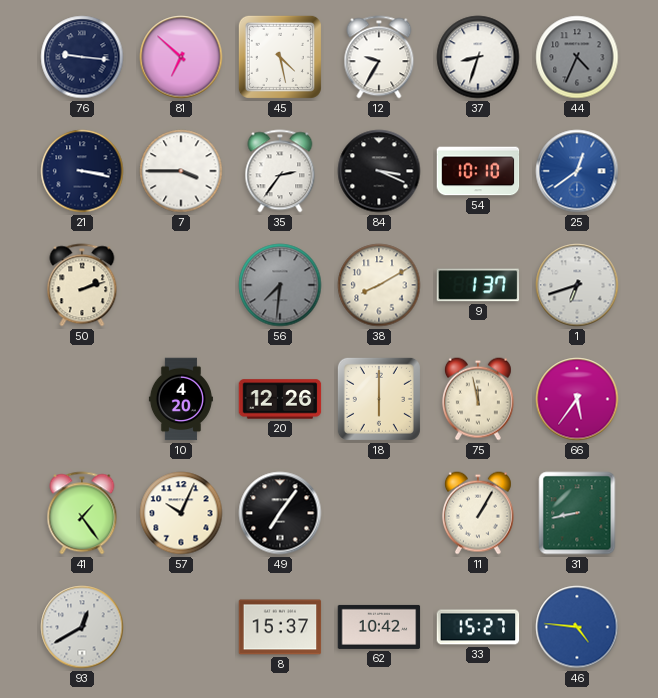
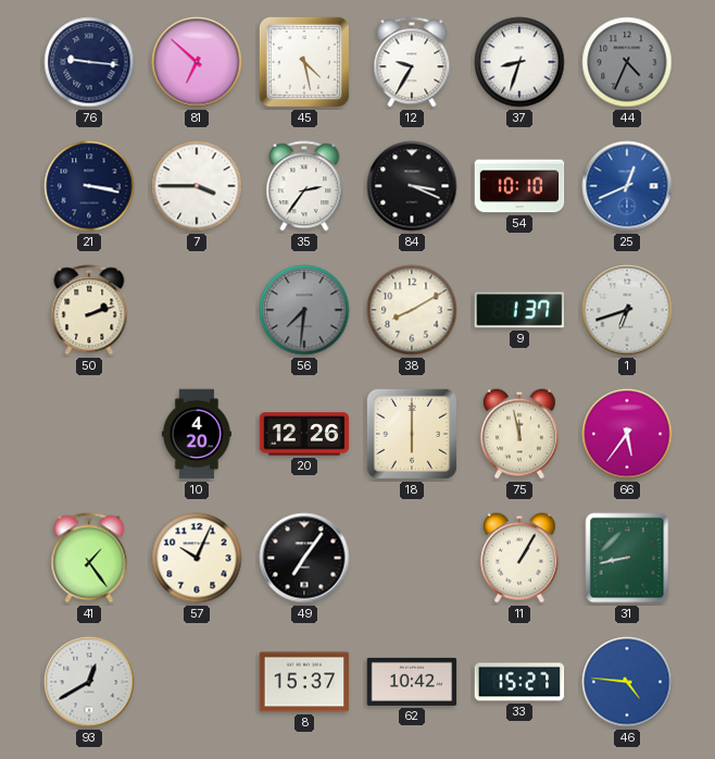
25: 12:39 -> 12:41 (627, 186)
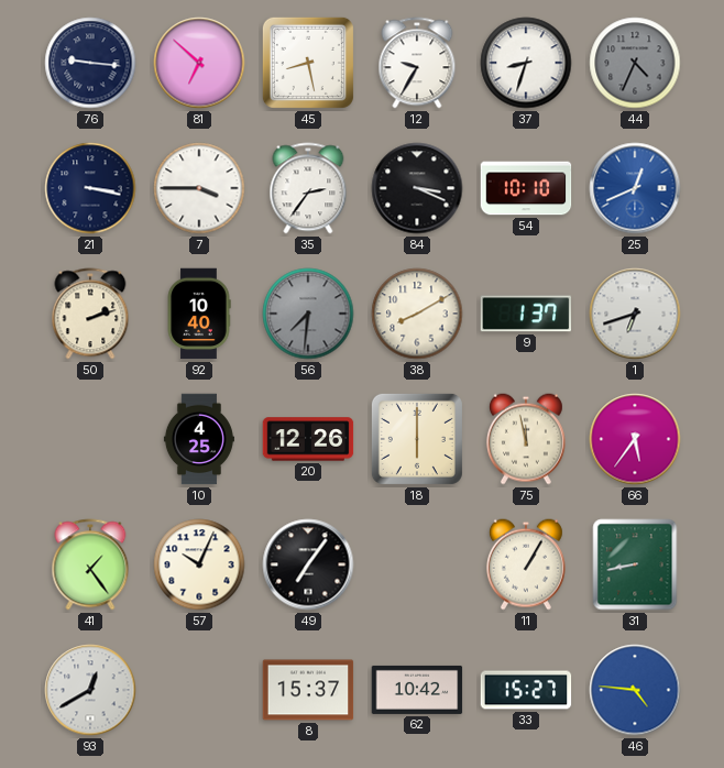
45: 4:28 -> 8:28 (308, 63)
92: none -> 10:40 (199, 314)
10: 4:20 -> 4:25 (199, 439)
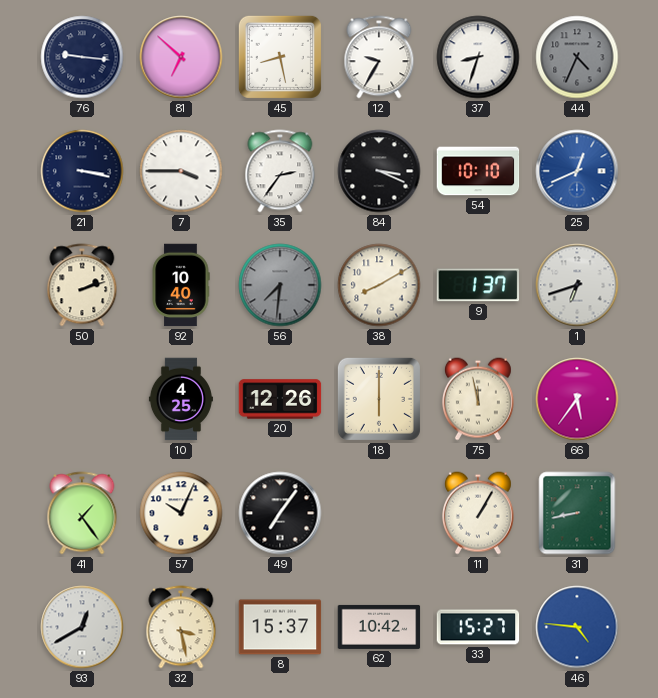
32: none -> 3:28 (181, 627)
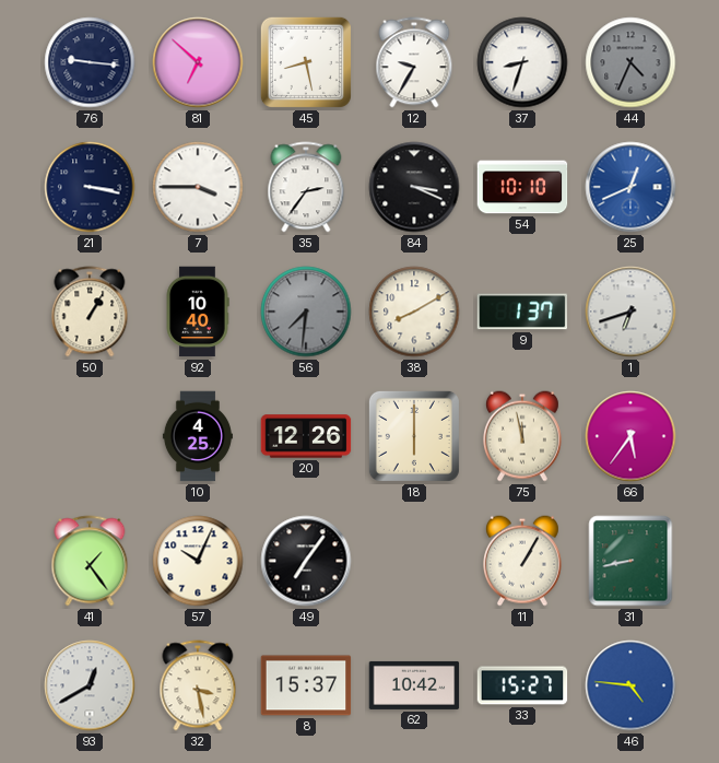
50: 2:12 -> 1:05 (90, 312)
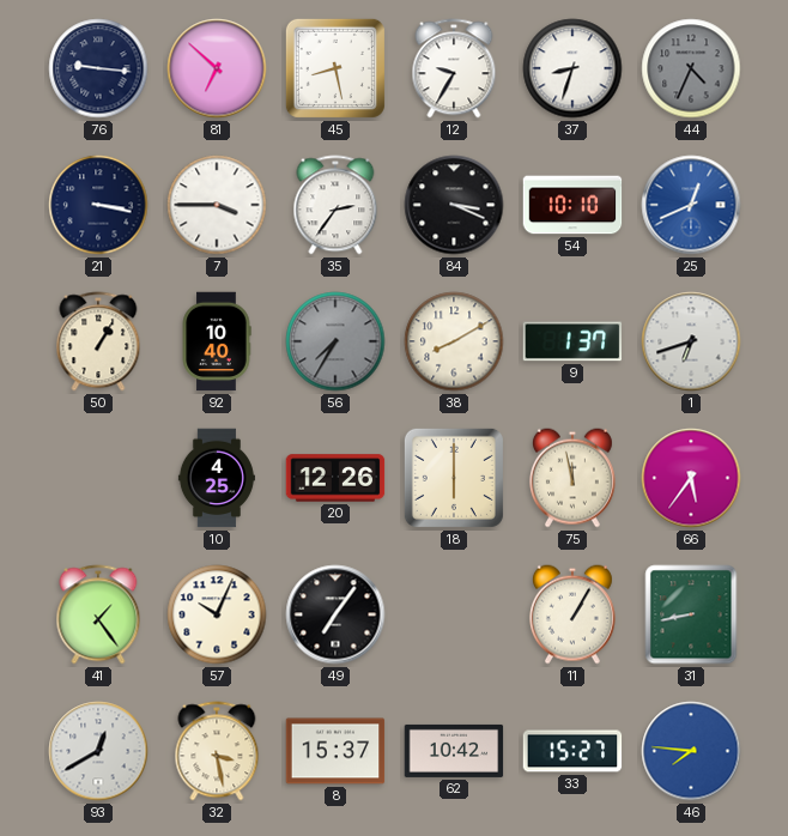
56: 7:31 -> 7:35 (335, 341)
46: 4:46 -> 7:46 (691, 751)
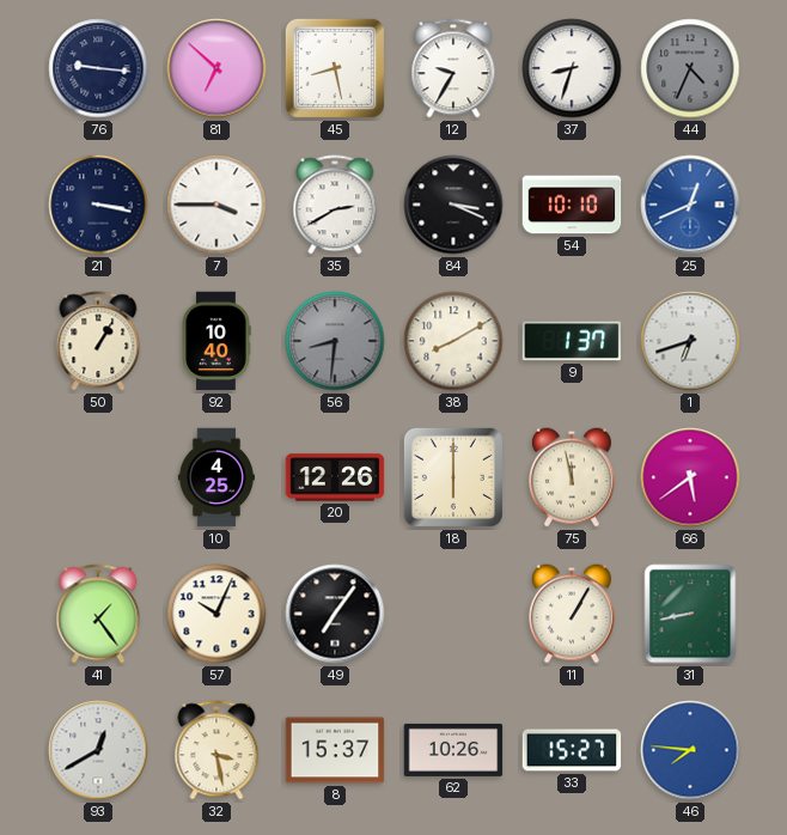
35: 2:36 -> 2:40 (335, 205)
56: 7:35 -> 8:31 (335, 341)
66: 5:36 -> 5:39 (690, 477)
62: 10:42 -> 10:26 (453, 750)
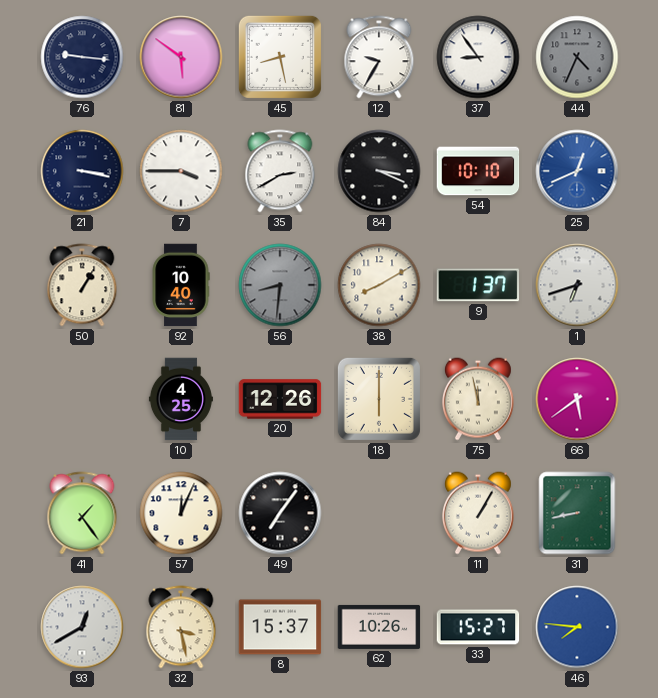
81: 6:52 -> 5:51 (181, 57)
37: 8:33 -> 8:54 (478, 57)
57: 10:04 -> 12:04 (181, 513)
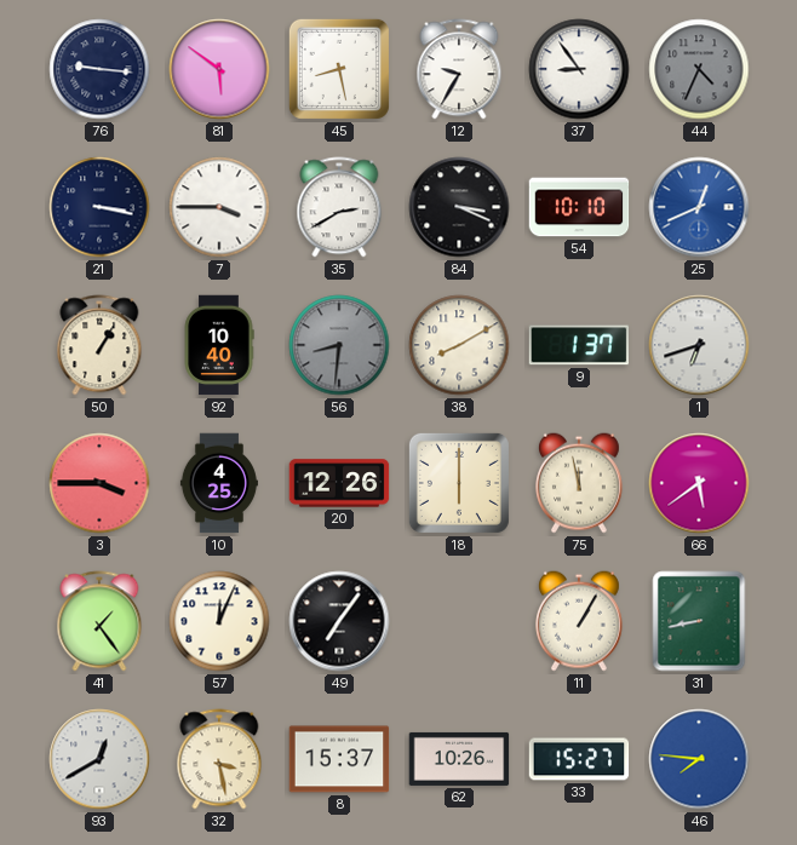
3: none -> 3:45 (99, 483)
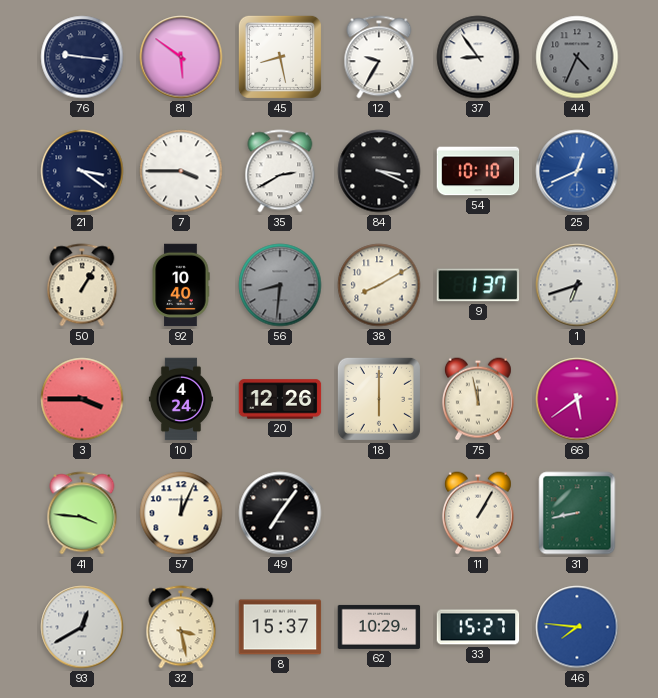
21: 3:17 -> 3:21 (82, 171)
10: 4:25 -> 4:24 (181, 399)
41: 1:24 -> 3:46 (82, 513)
62: 10:26 -> 10:29 (379, 627)
